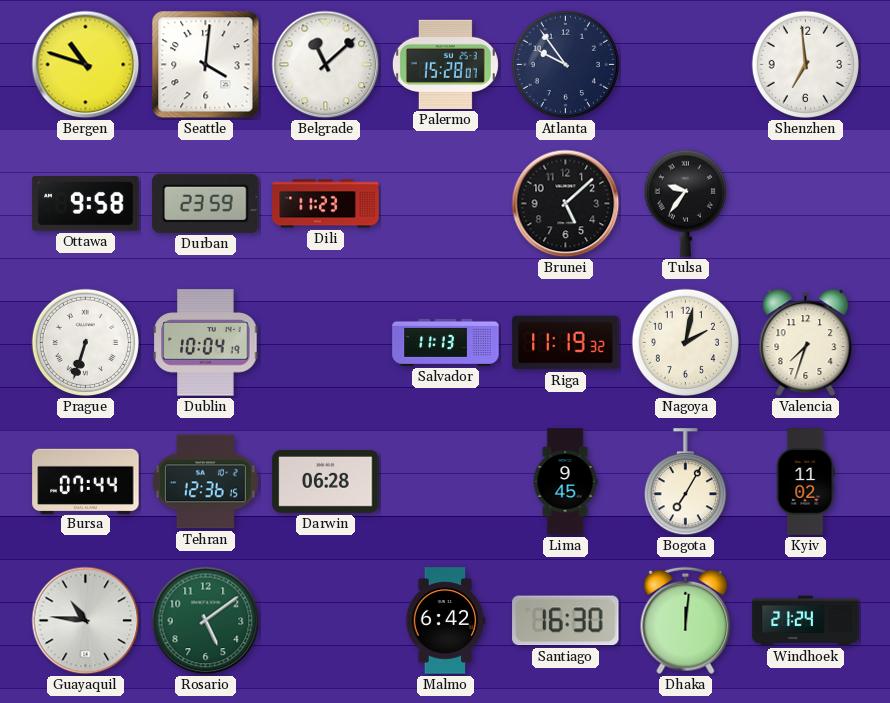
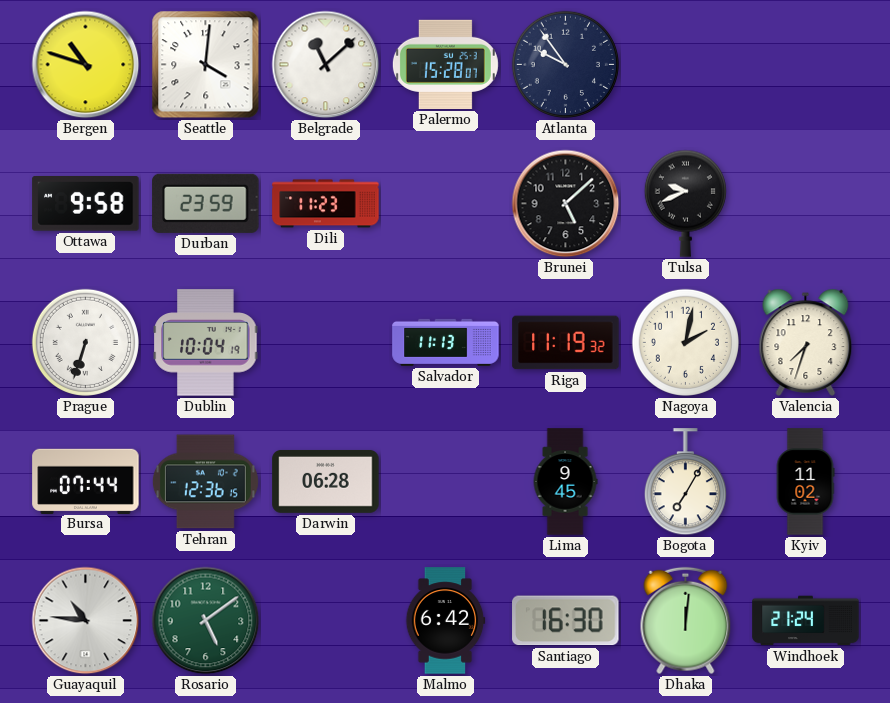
Shenzhen: 6:59 -> none (805, 64)
Tulsa: 9:36 -> 9:41 (685, 203)
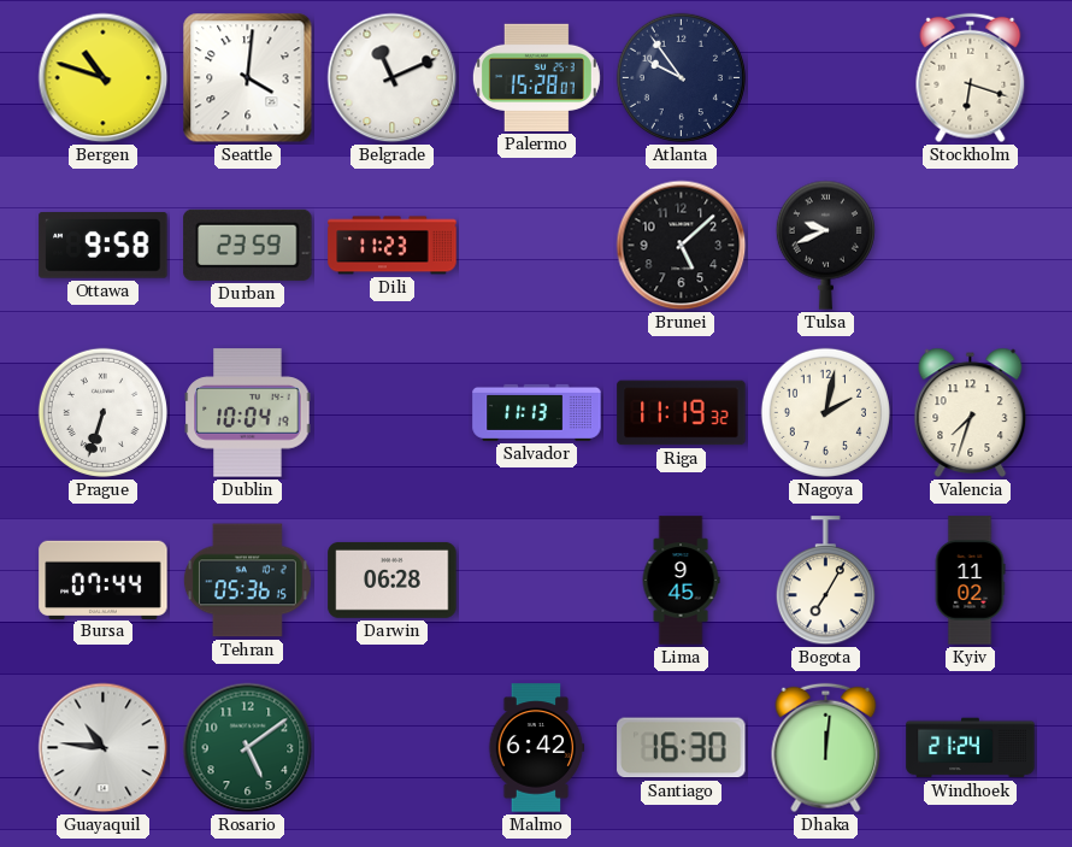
Belgrade: 11:08 -> 11:11 (393, 78)
Stockholm: none -> 6:18 (971, 78)
Tehran: 12:36 -> 05:36 (247, 581)
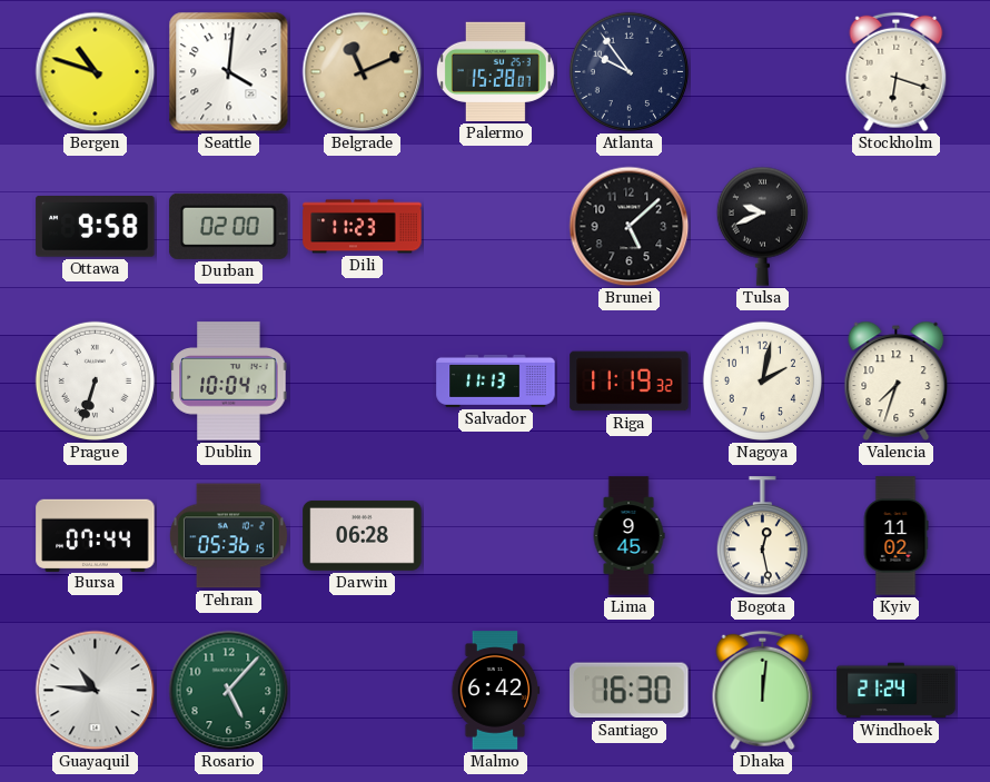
Belgrade dial: white -> champagne (363, 72)
Durban: 23:59 -> 02:00 (229, 226)
Bogota: 7:05 -> 12:28 (762, 536)
Rosario: 5:09 -> 5:07 (229, 691)
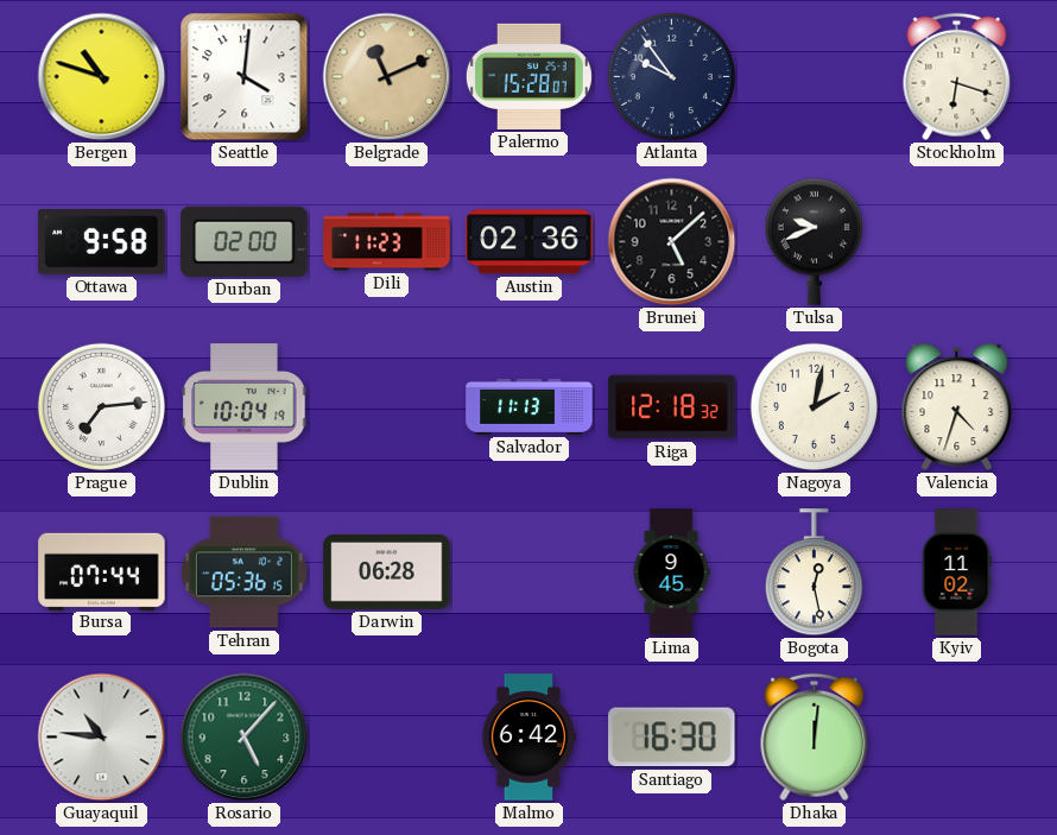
Austin: none -> 02:36 (530, 242)
Prague: 6:33 -> 7:14 (101, 406)
Riga: 11:19 -> 12:18 (672, 407)
Valencia: 7:33 -> 4:33 (957, 406)
Windhoek: 21:24 -> none (897, 691)
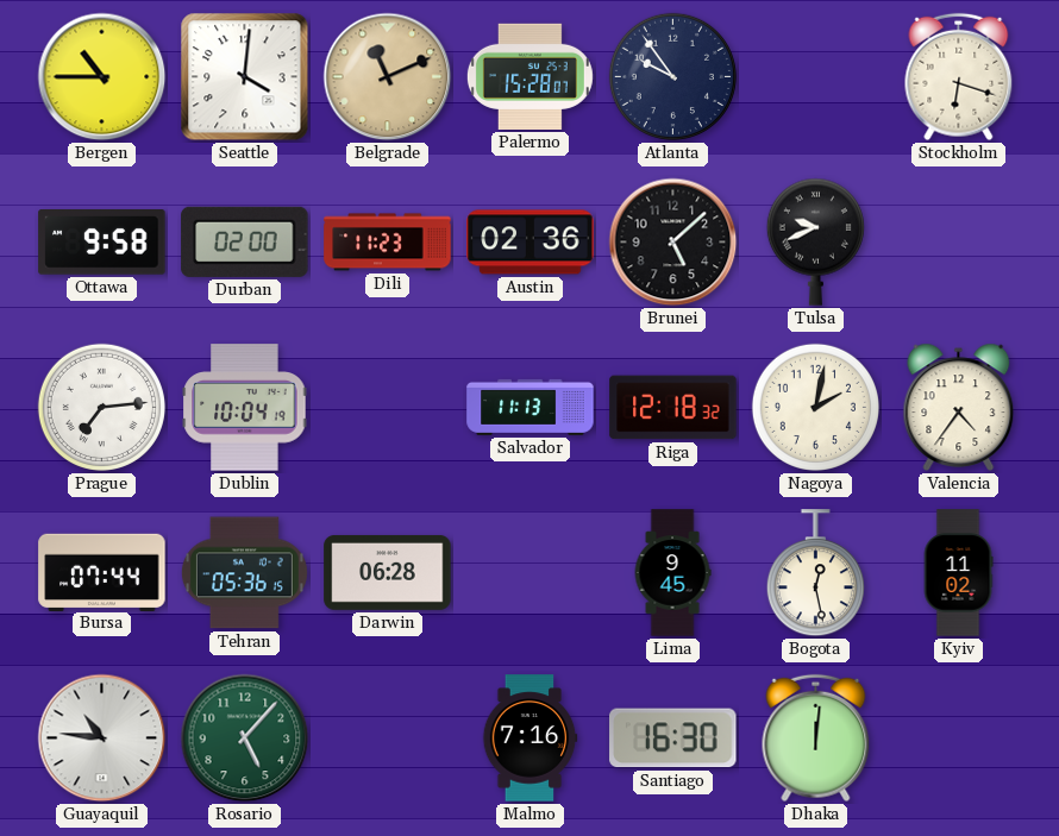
Bergen: 10:48 -> 10:45 (102, 77)
Valencia: 4:33 -> 4:36 (959, 407)
Malmo: 6:42 -> 7:16 (529, 738)
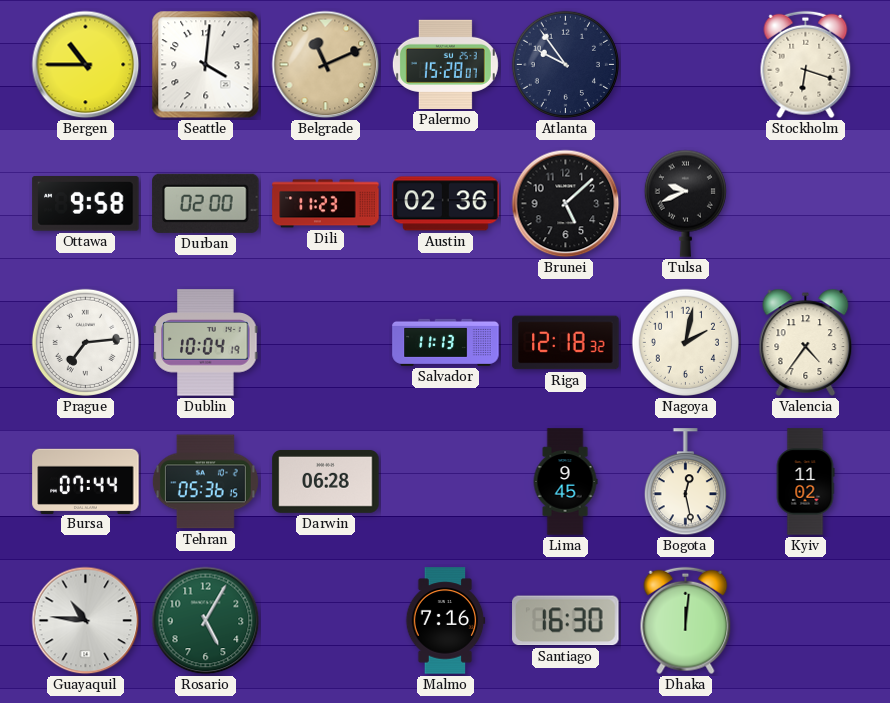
Rosario: 5:07 -> 5:05 (206, 621)
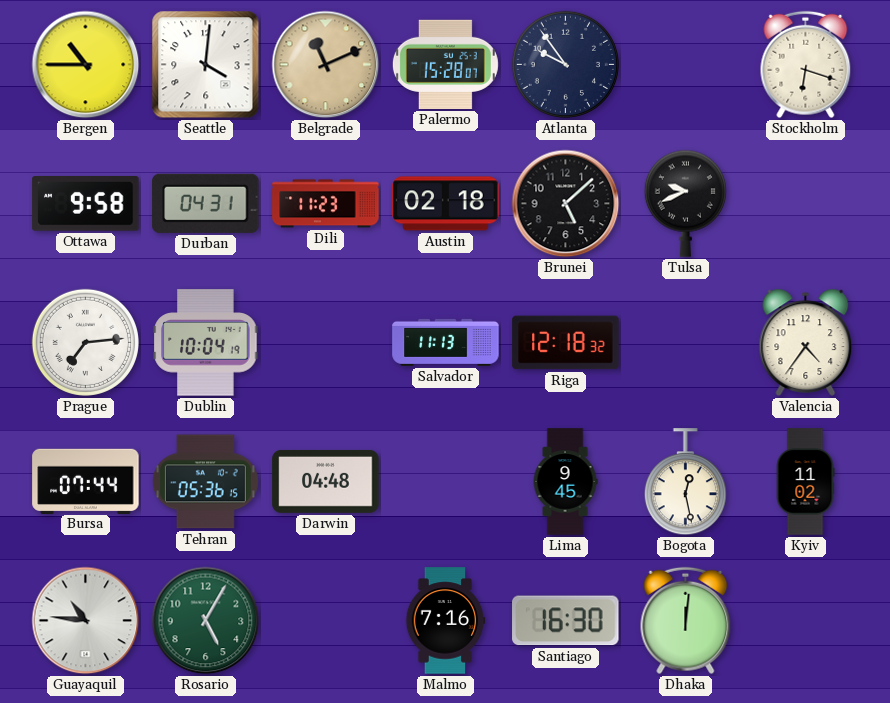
Durban: 02:00 -> 04:31 (206, 203)
Austin: 02:36 -> 02:18 (446, 204)
Nagoya: 2:02 -> none (685, 342)
Darwin: 06:28 -> 04:48 (326, 481)
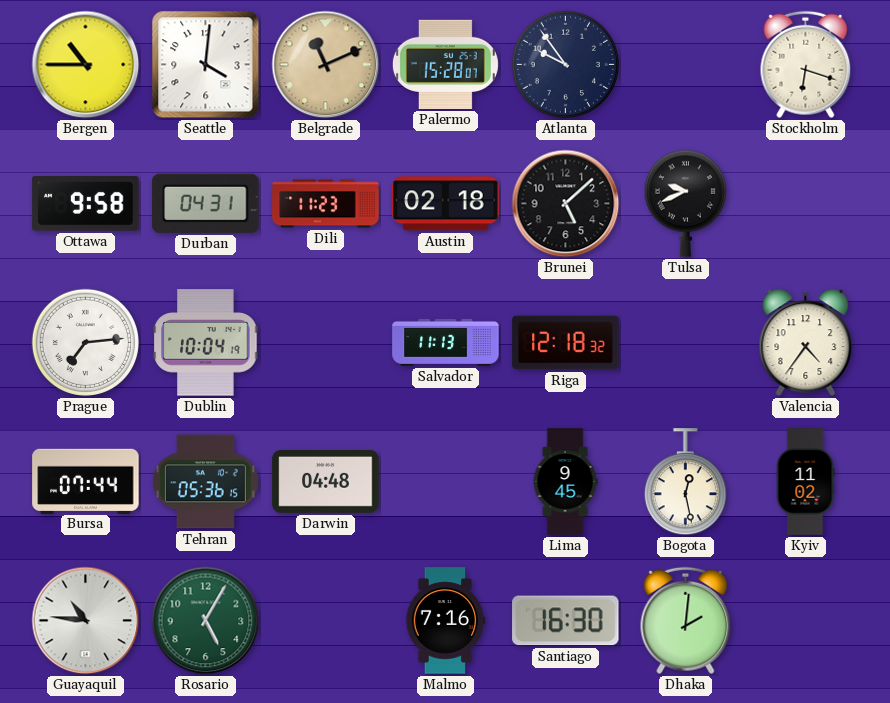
Dhaka: 12:01 -> 2:01 (686, 621)
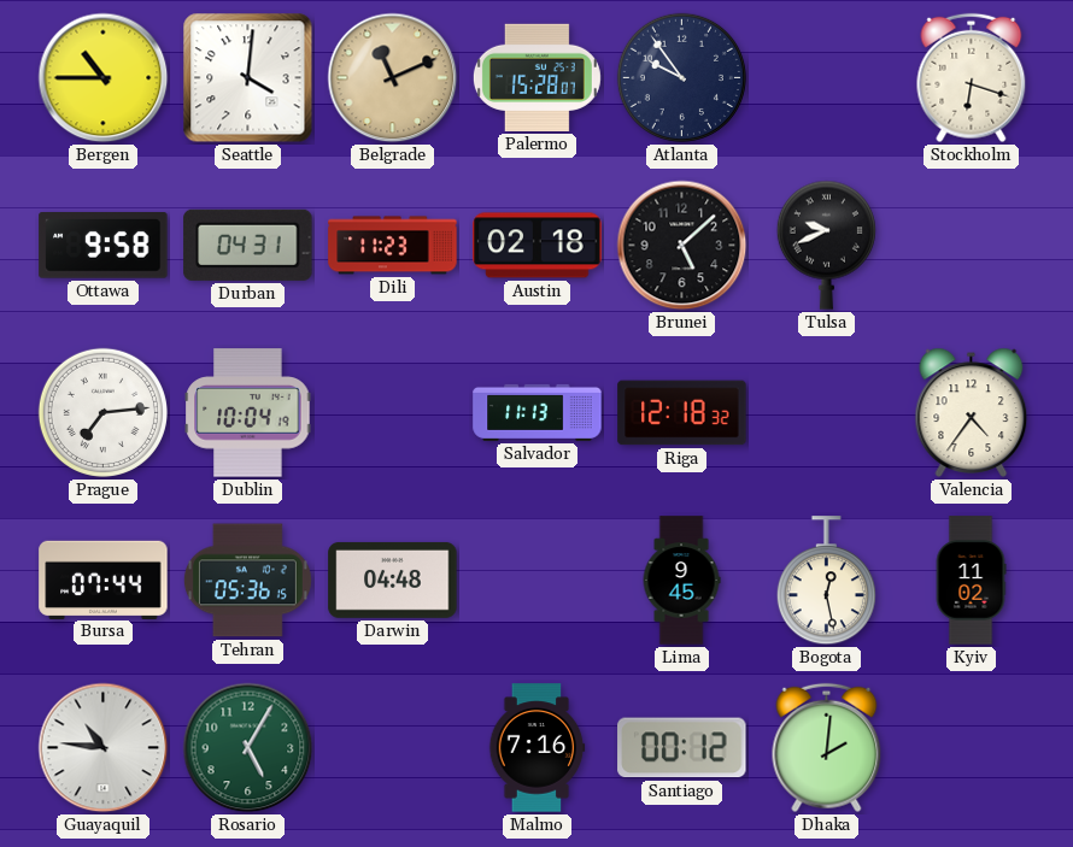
Santiago: 16:30 -> 00:12 (682, 748)
